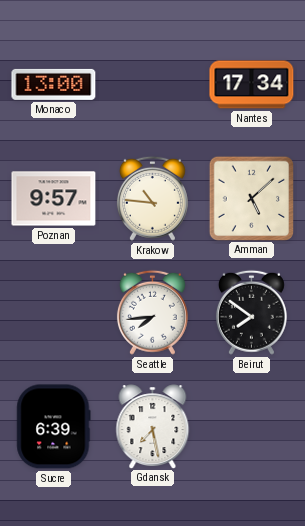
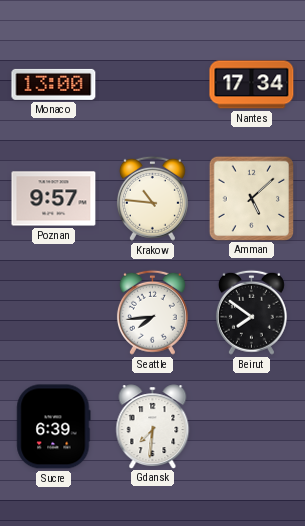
Gdansk: 7:28 -> 7:31 (153, 426)
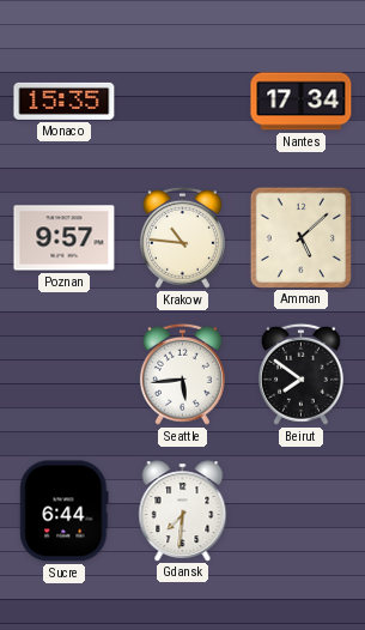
Monaco: 13:00 -> 15:35 (65, 101)
Seattle: 7:44 -> 5:44 (182, 374)
Sucre: 6:39 -> 6:44 (65, 511)
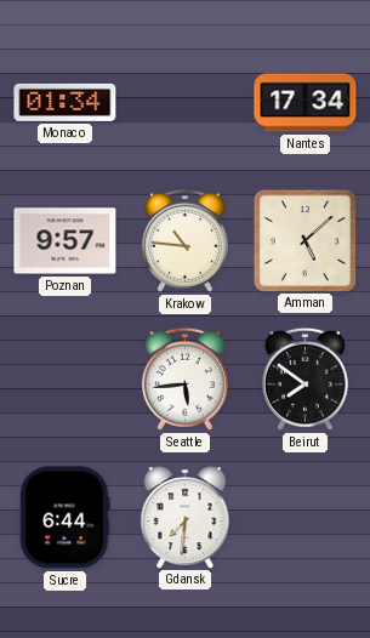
Monaco: 15:35 -> 01:34 (66, 102)
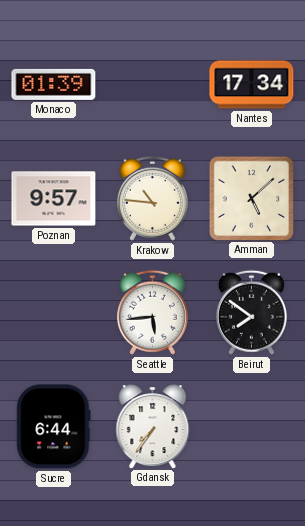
Monaco: 01:34 -> 01:39 (54, 84)
Gdansk: 7:31 -> 7:36 (153, 426)
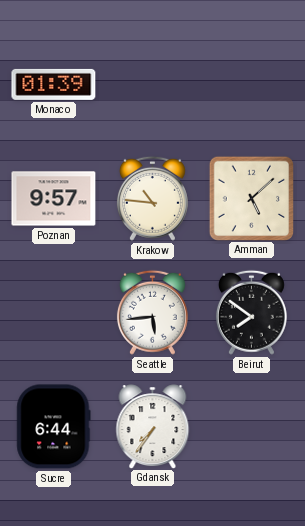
Nantes: 17:34 -> none (252, 85)
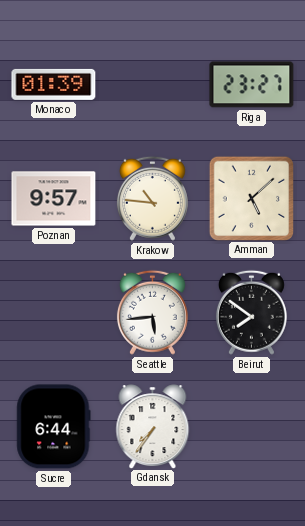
Riga: none -> 23:27 (252, 85)
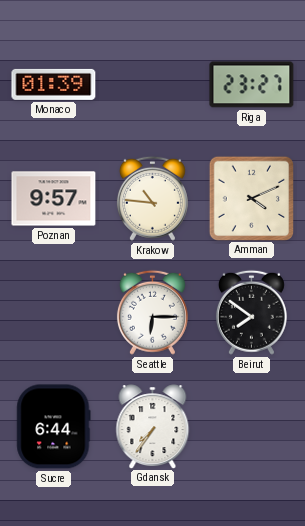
Amman: 5:08 -> 4:11 (251, 198)
Seattle: 5:44 -> 6:15 (152, 312)
